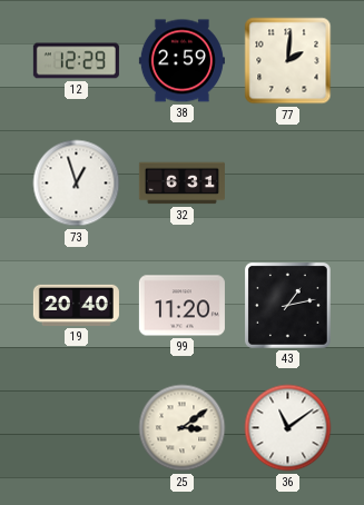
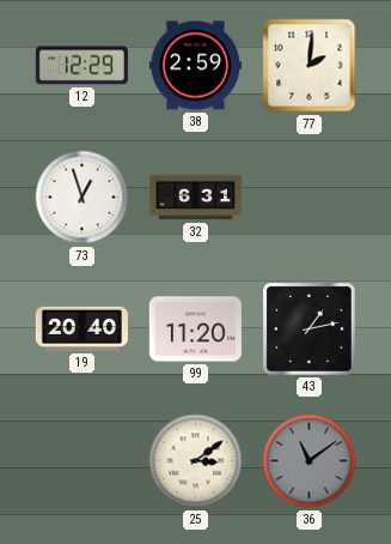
36 dial: white -> grey (310, 461)
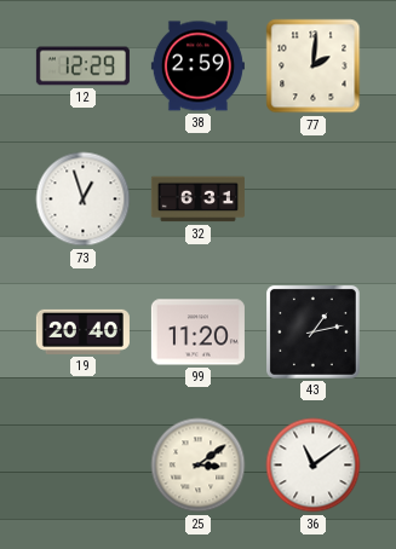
36 dial: grey -> white (314, 466)
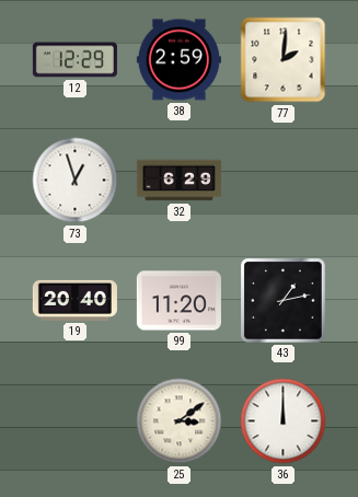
32: 6:31 -> 6:29 (178, 181)
36: 11:09 -> 12:00 (284, 421)
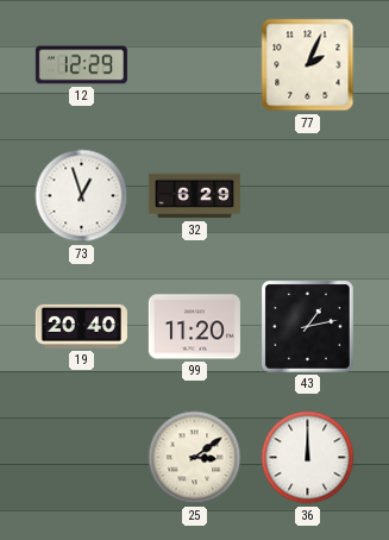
38: 2:59 -> none (178, 60)
77: 2:01 -> 2:04 (308, 65)
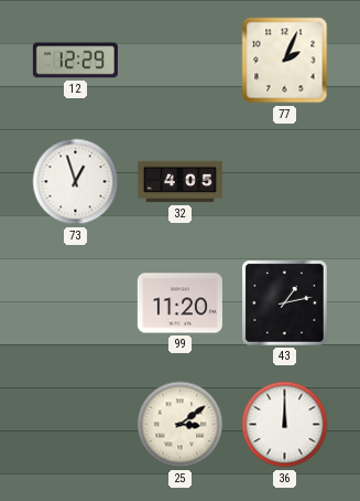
32: 6:29 -> 4:05 (179, 182)
19: 20:40 -> none (81, 326)
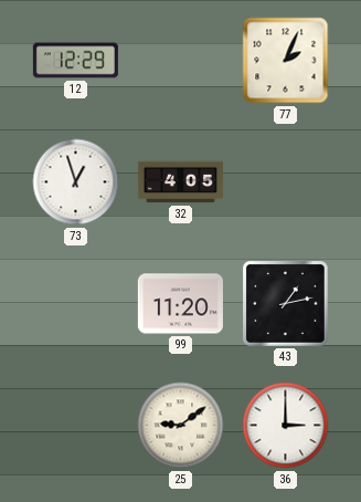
25: 3:09 -> 9:09 (181, 426)
36: 12:00 -> 3:00 (286, 426)
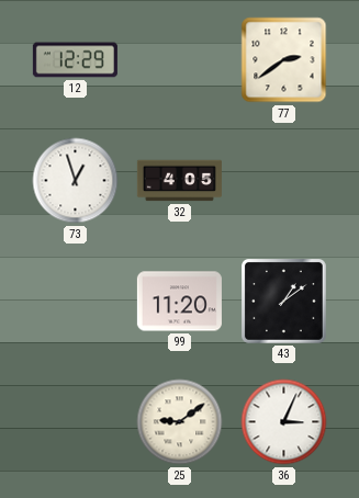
77: 2:04 -> 2:39 (284, 60)
43: 1:13 -> 1:09 (284, 302)
36: 3:00 -> 3:04 (284, 422)
